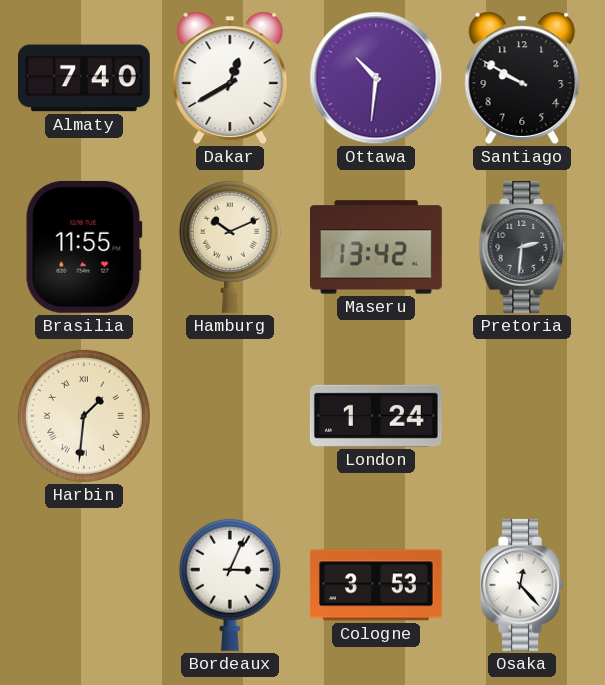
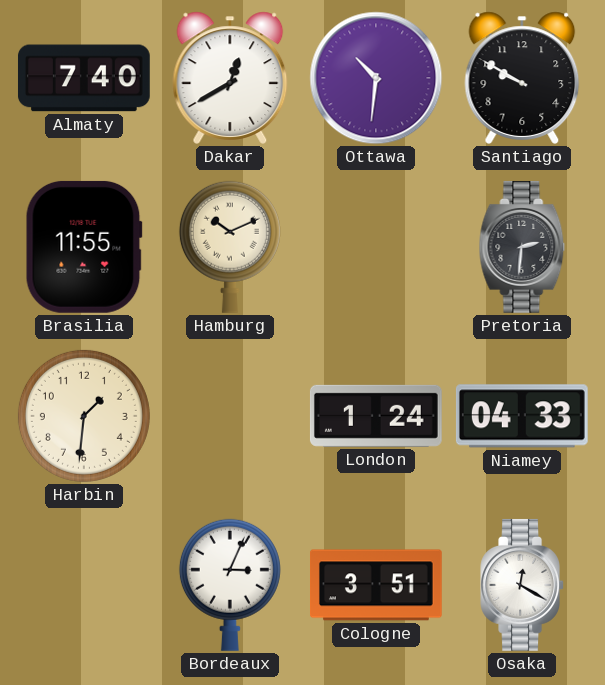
Maseru: 13:42 -> none (377, 247)
Harbin numerals: Roman -> Arabic (84, 416)
Niamey: none -> 04:33 (522, 416)
Cologne: 3:53 -> 3:51 (377, 585)
Osaka: 12:23 -> 12:20 (522, 585)
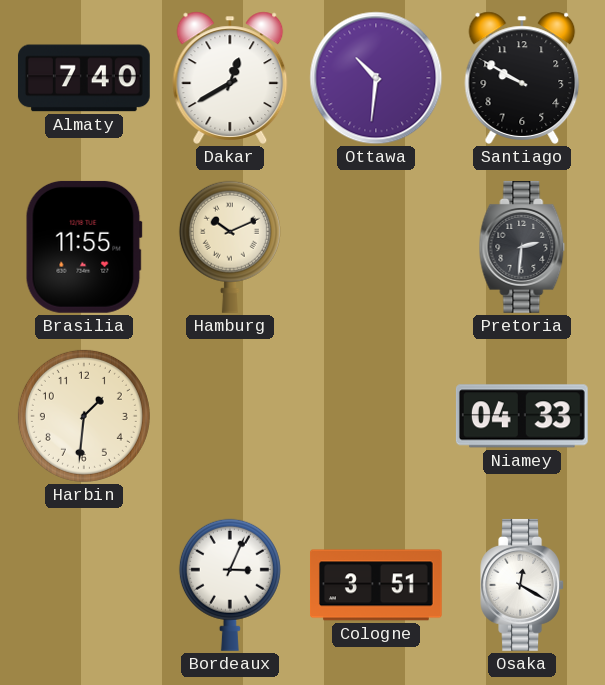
London: 1:24 -> none (376, 416)
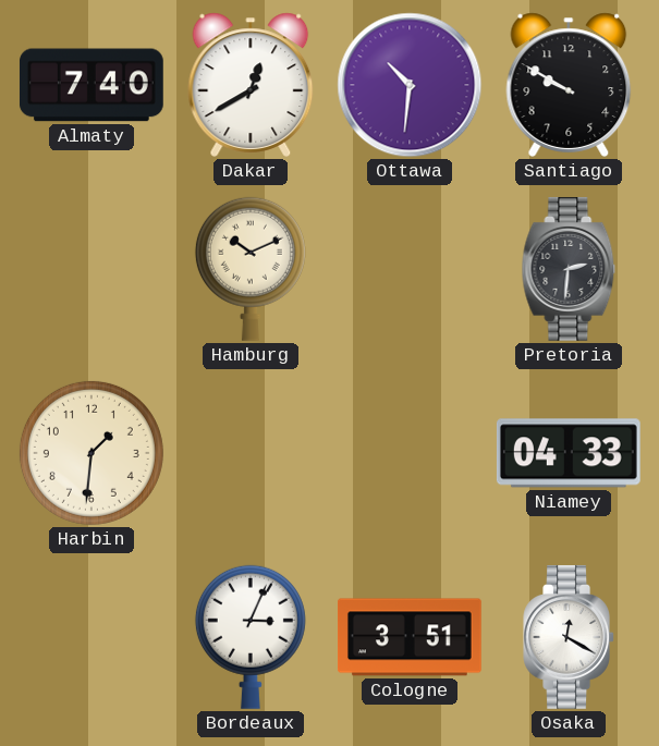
Brasilia: 11:55 -> none (84, 247)
